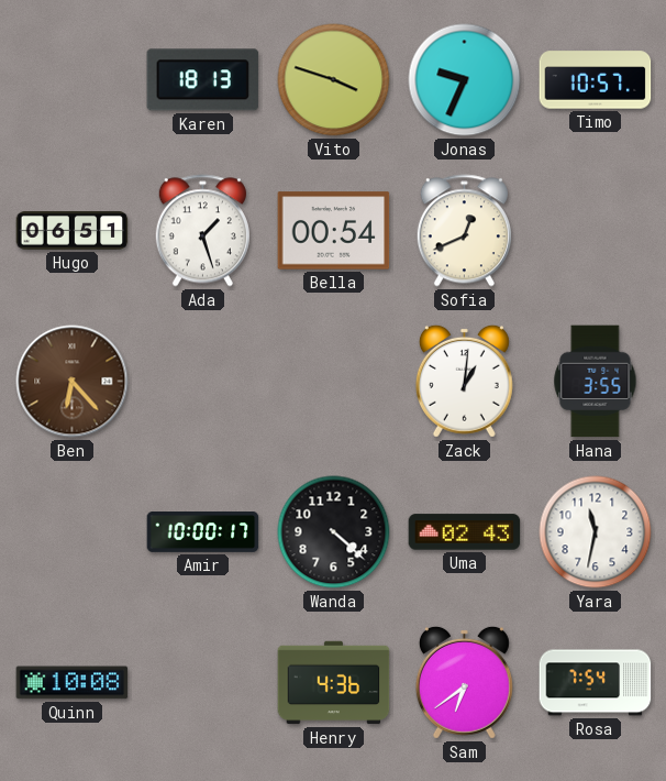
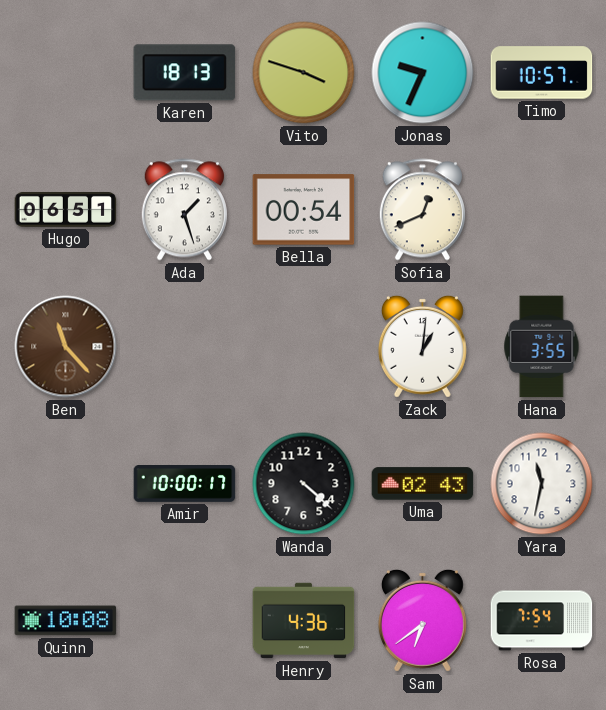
Ben: 6:23 -> 11:23 (66, 347)
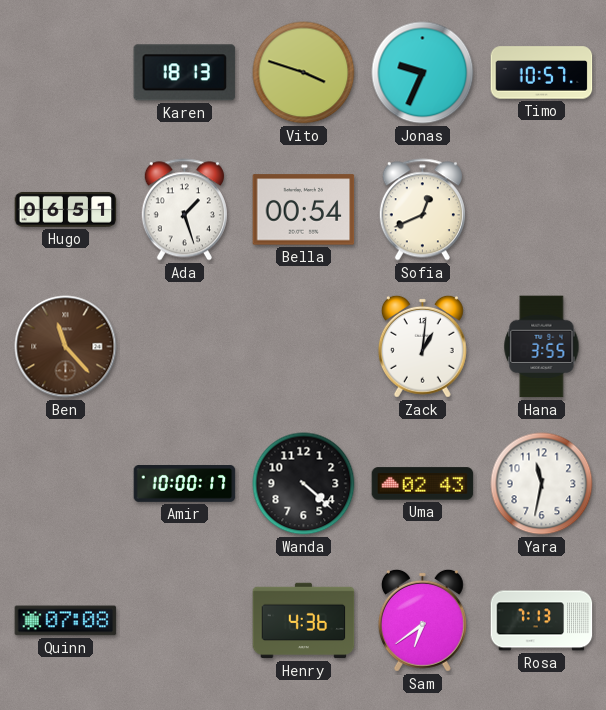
Quinn: 10:08 -> 07:08 (66, 621)
Rosa: 7:54 -> 7:13 (542, 621)
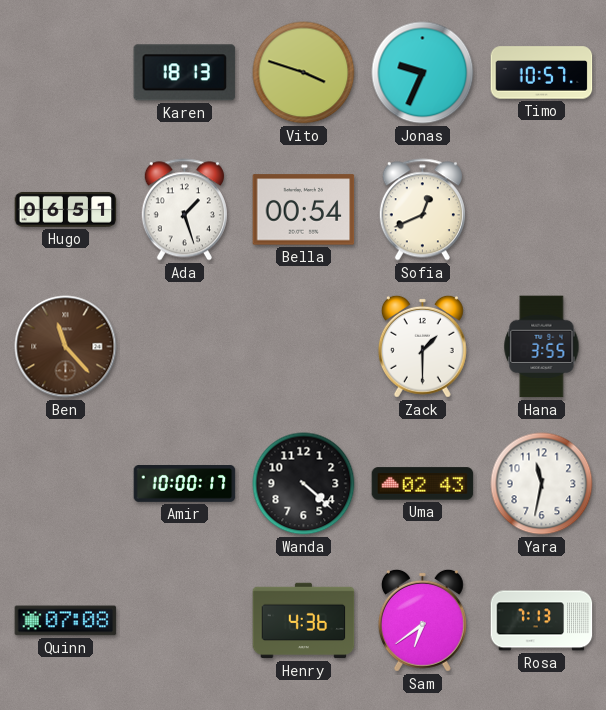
Zack: 1:01 -> 1:30 (422, 346)
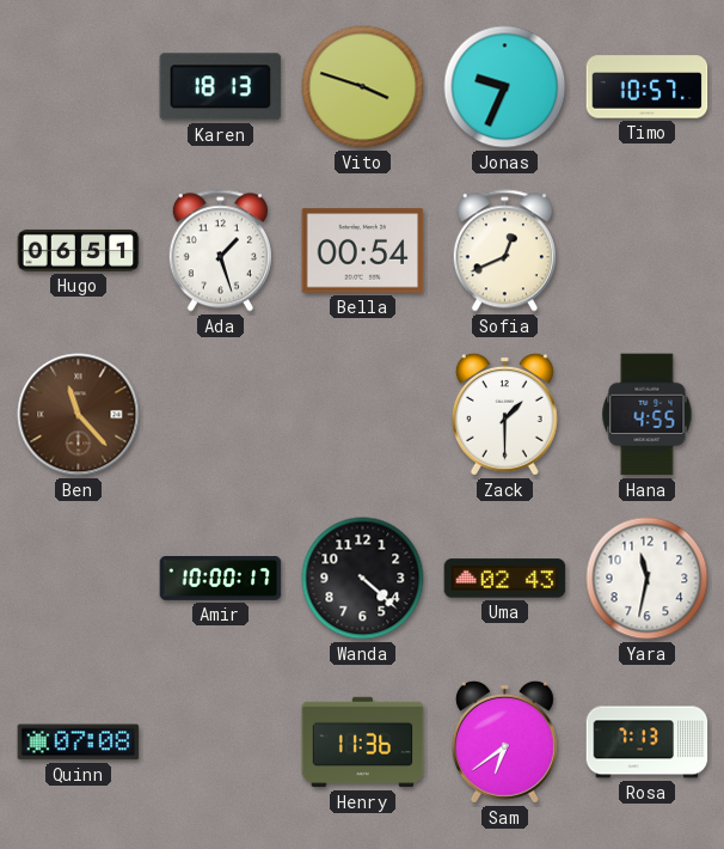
Hana: 3:55 -> 4:55 (648, 415)
Henry: 4:36 -> 11:36 (363, 743)
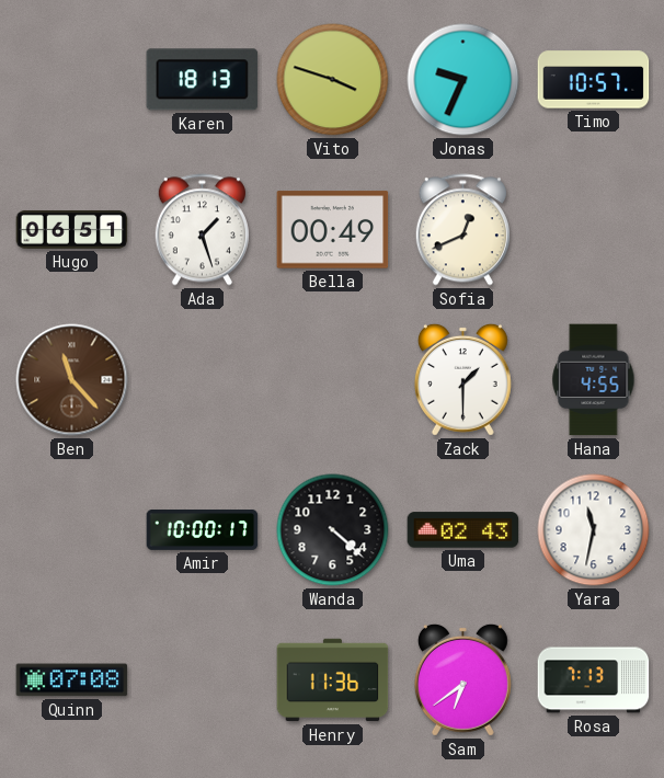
Bella: 00:54 -> 00:49 (333, 230)
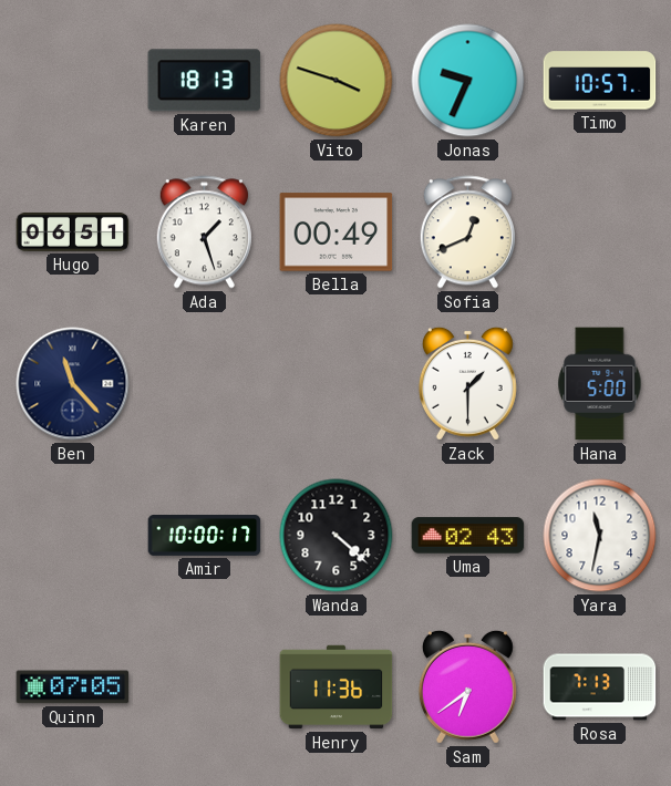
Ben dial: brown -> navy (73, 384)
Hana: 4:55 -> 5:00 (600, 384)
Quinn: 07:08 -> 07:05 (73, 687)
